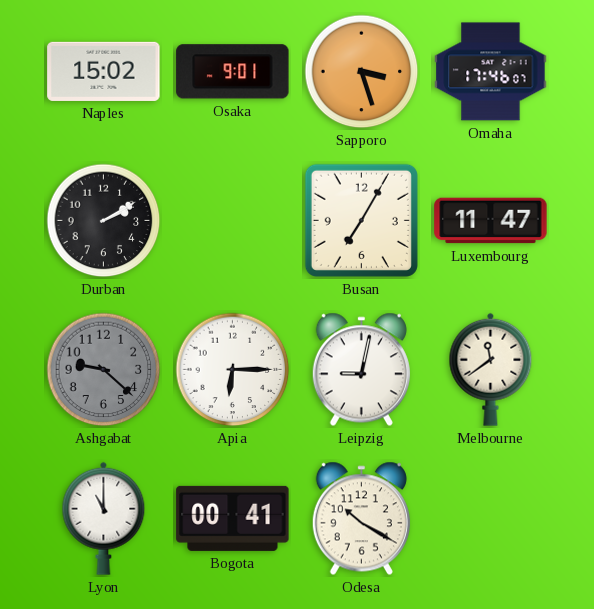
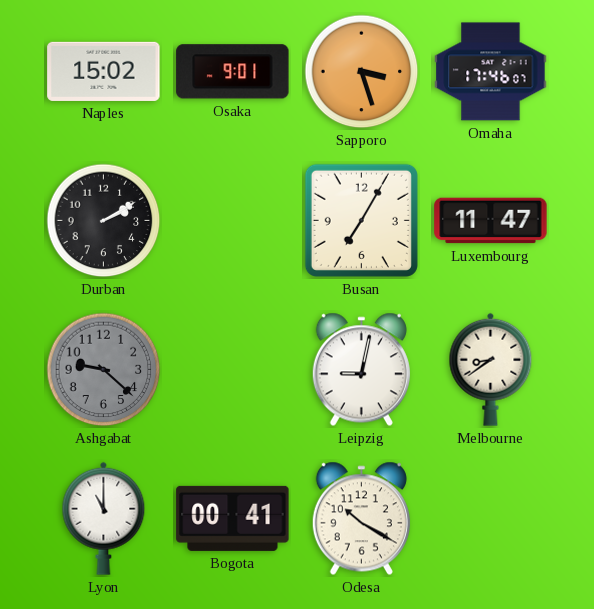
Apia: 6:15 -> none (233, 370)
Melbourne: 11:39 -> 8:39 (491, 369)
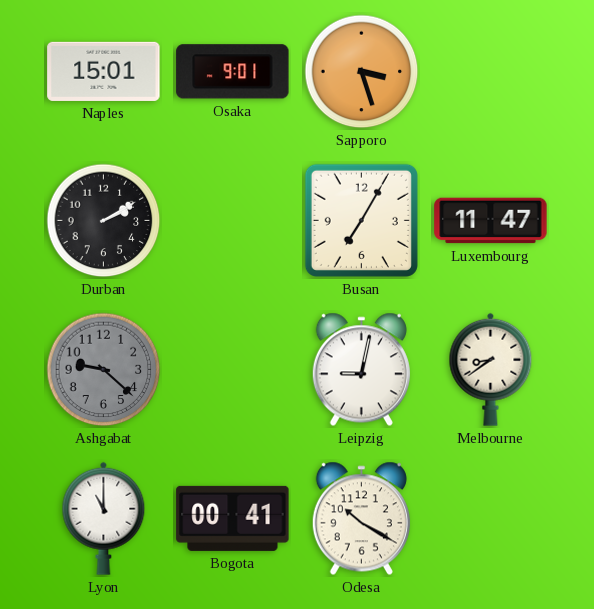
Naples: 15:02 -> 15:01 (104, 71)
Omaha: 17:46 -> none (491, 72)
